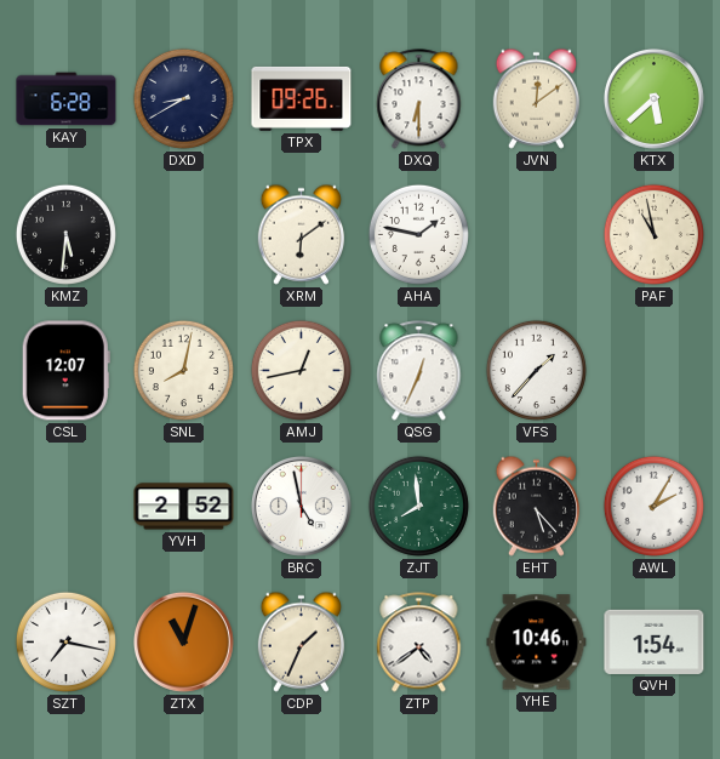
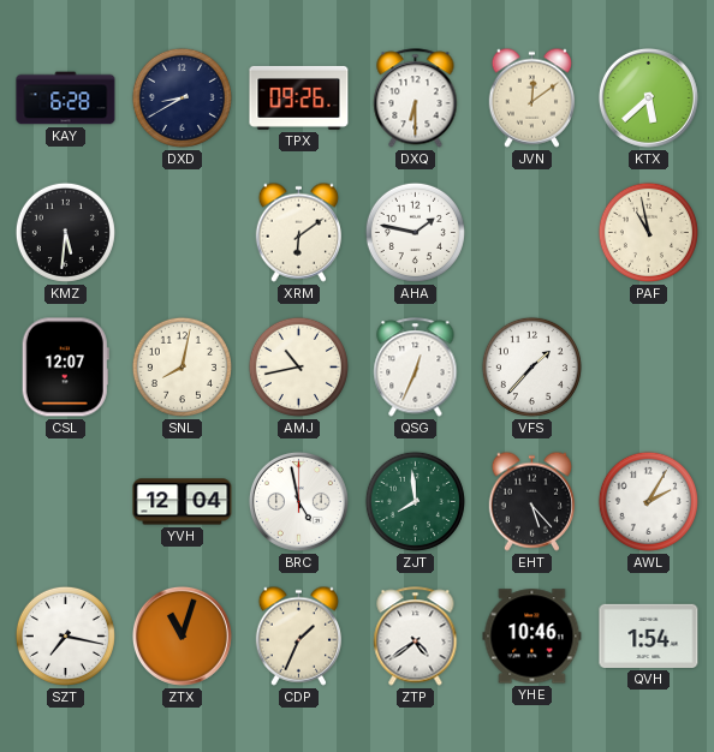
AMJ: 12:43 -> 10:43 (298, 366)
YVH: 2:52 -> 12:04 (183, 502)
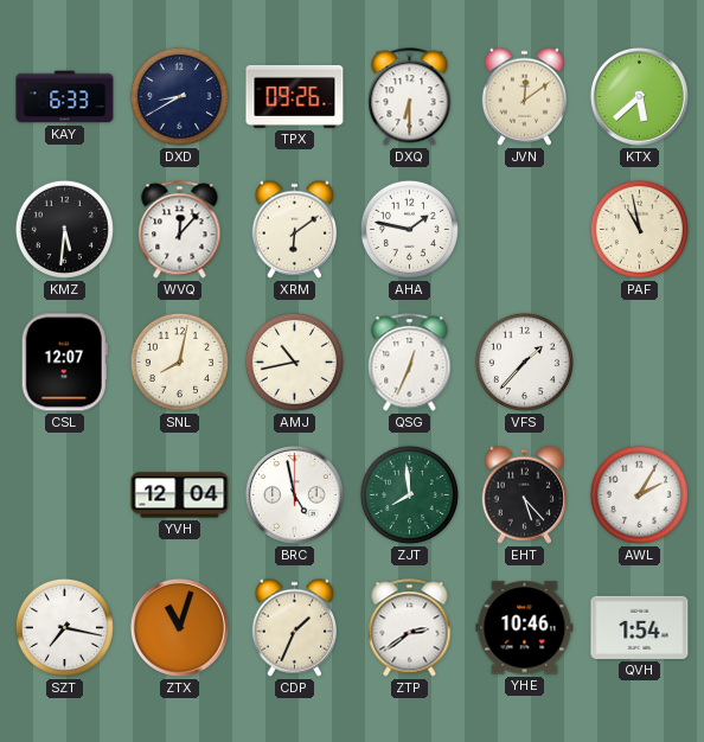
KAY: 6:28 -> 6:33 (65, 97)
WVQ: none -> 12:07 (180, 230)
ZTP: 4:39 -> 2:39 (410, 628)
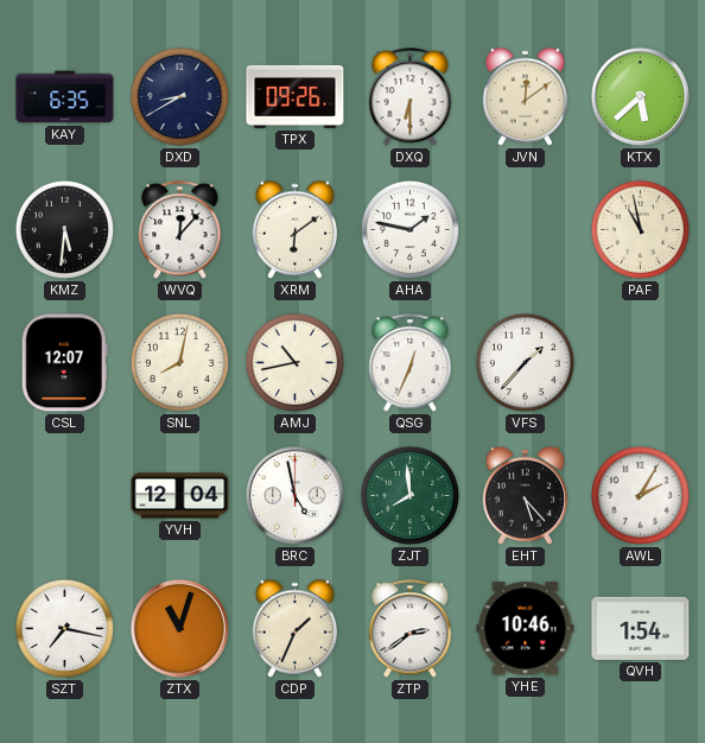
KAY: 6:33 -> 6:35 (65, 97)
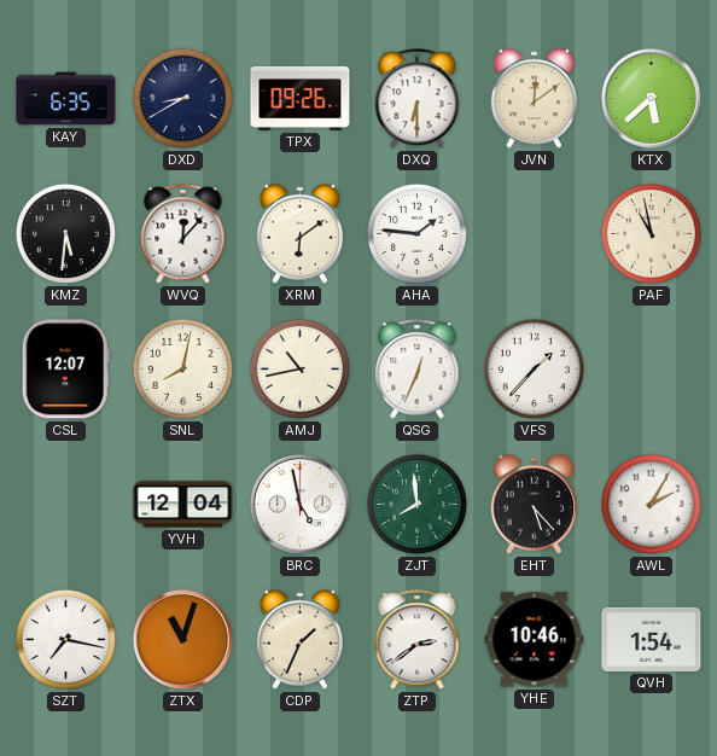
AHA: 1:47 -> 1:46 (416, 233)
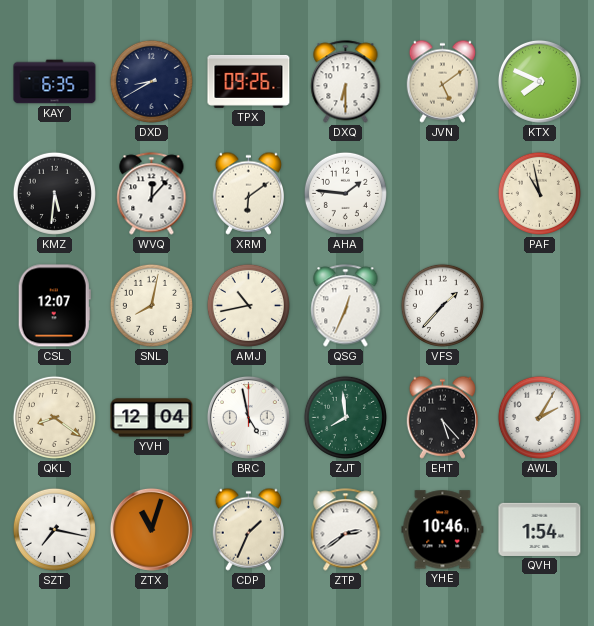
JVN: 12:09 -> 5:09 (442, 81)
KTX: 5:38 -> 7:49 (539, 81)
QKL: none -> 8:21 (54, 417)
